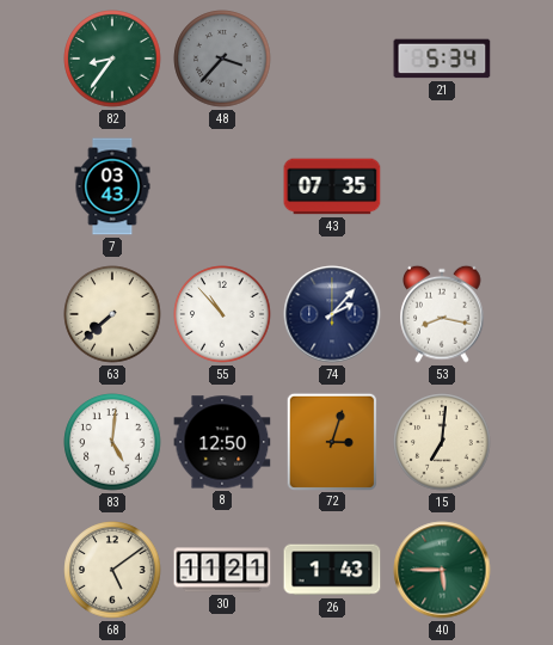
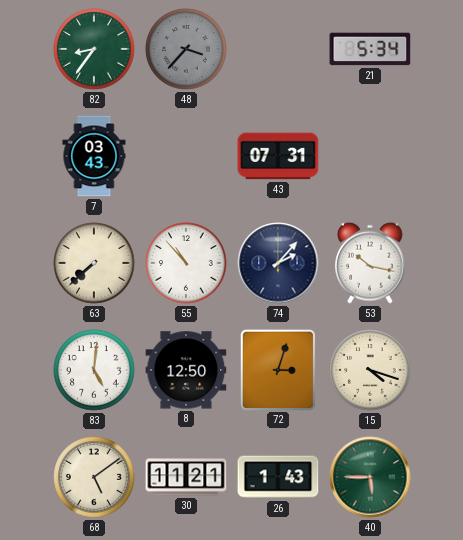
43: 07:35 -> 07:31 (278, 156)
53: 8:17 -> 10:17 (370, 263)
15: 7:01 -> 4:18 (370, 370)
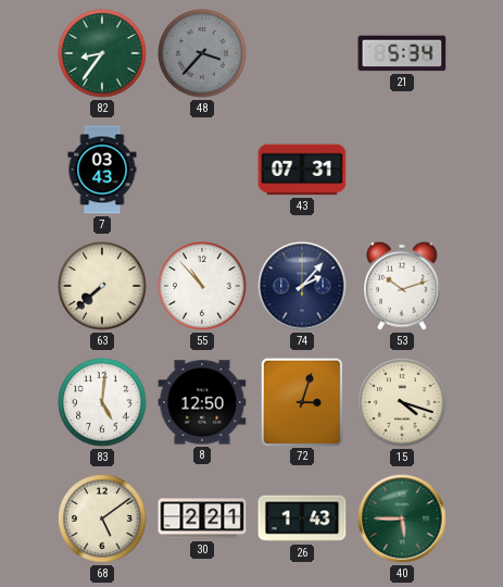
53: 10:17 -> 10:12 (402, 286)
30: 11:21 -> 2:21 (202, 519)
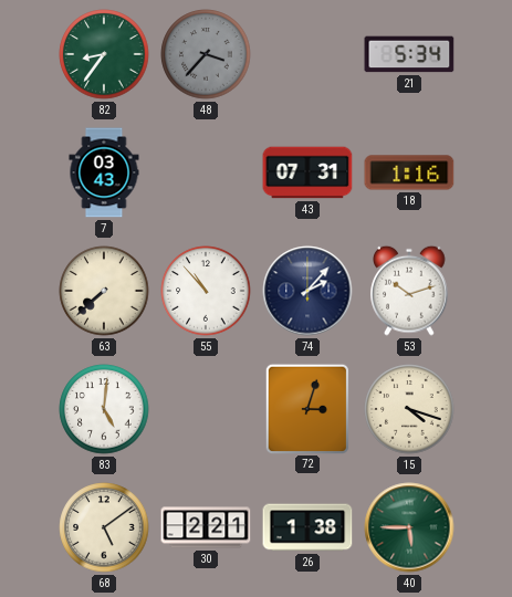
18: none -> 1:16 (409, 172)
8: 12:50 -> none (202, 402)
26: 1:43 -> 1:38 (307, 527)
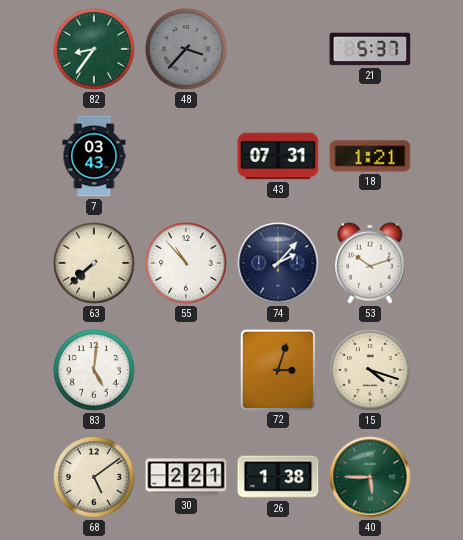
21: 5:34 -> 5:37 (370, 49)
18: 1:16 -> 1:21 (370, 156)
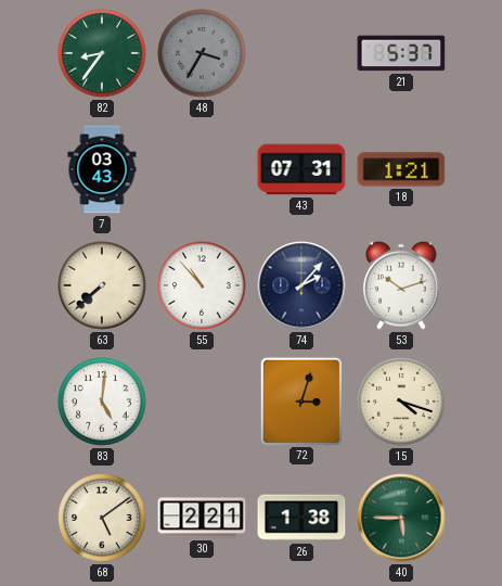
48: 3:37 -> 3:35 (202, 53)
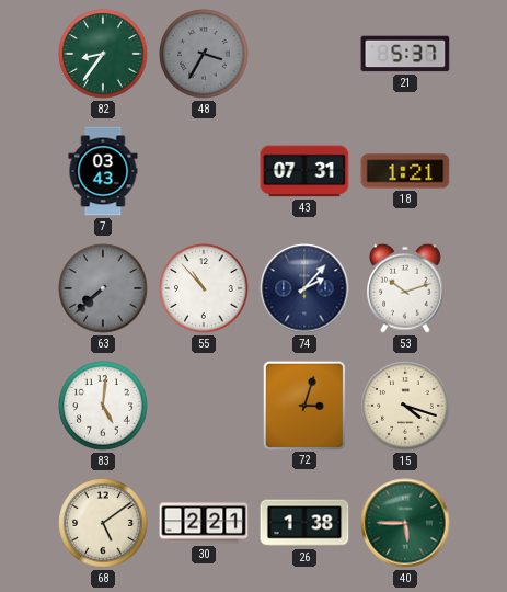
63 dial: cream -> grey (103, 288)
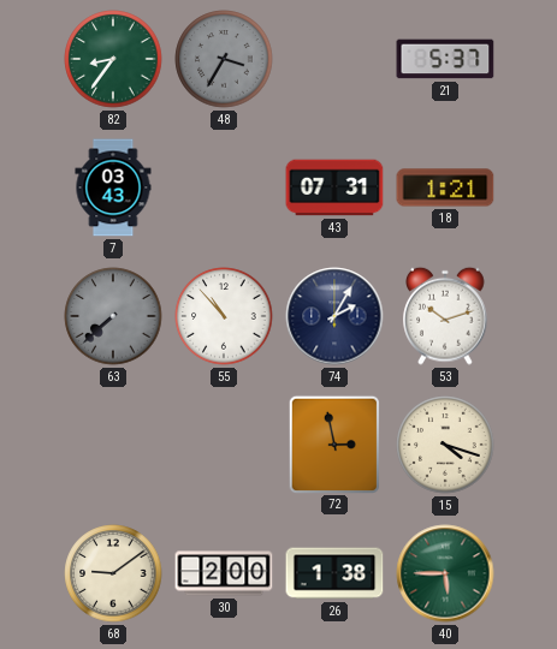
74: 2:07 -> 2:05 (334, 316)
83: 5:01 -> none (103, 406)
72: 3:03 -> 2:58 (334, 443)
68: 5:09 -> 9:09 (113, 573)
30: 2:21 -> 2:00 (224, 573)
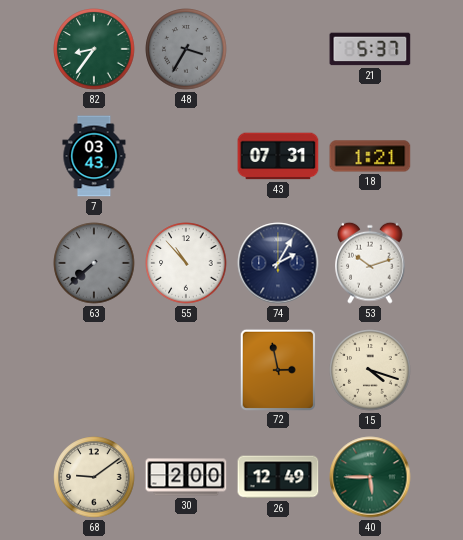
26: 1:38 -> 12:49 (278, 477)
